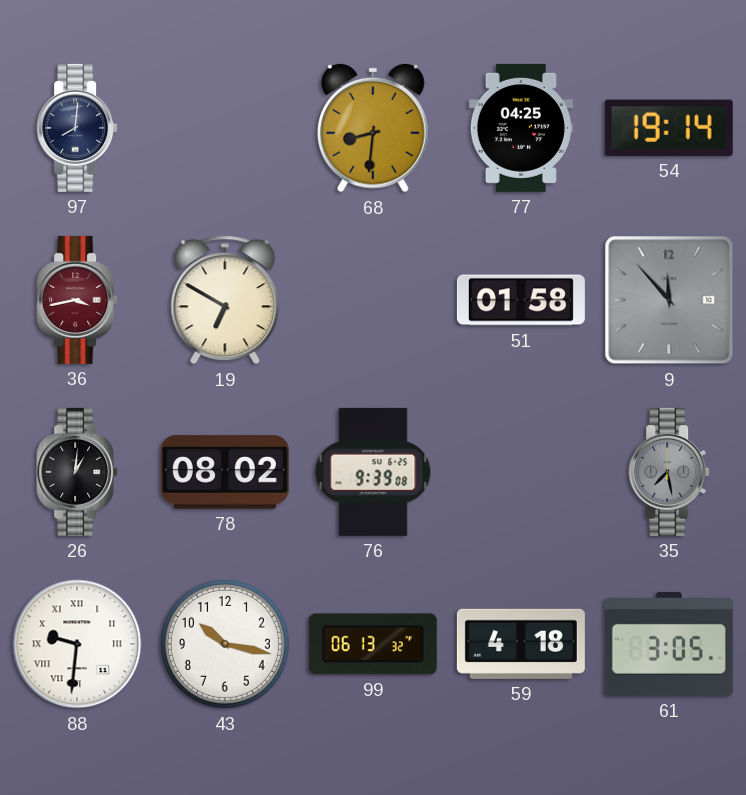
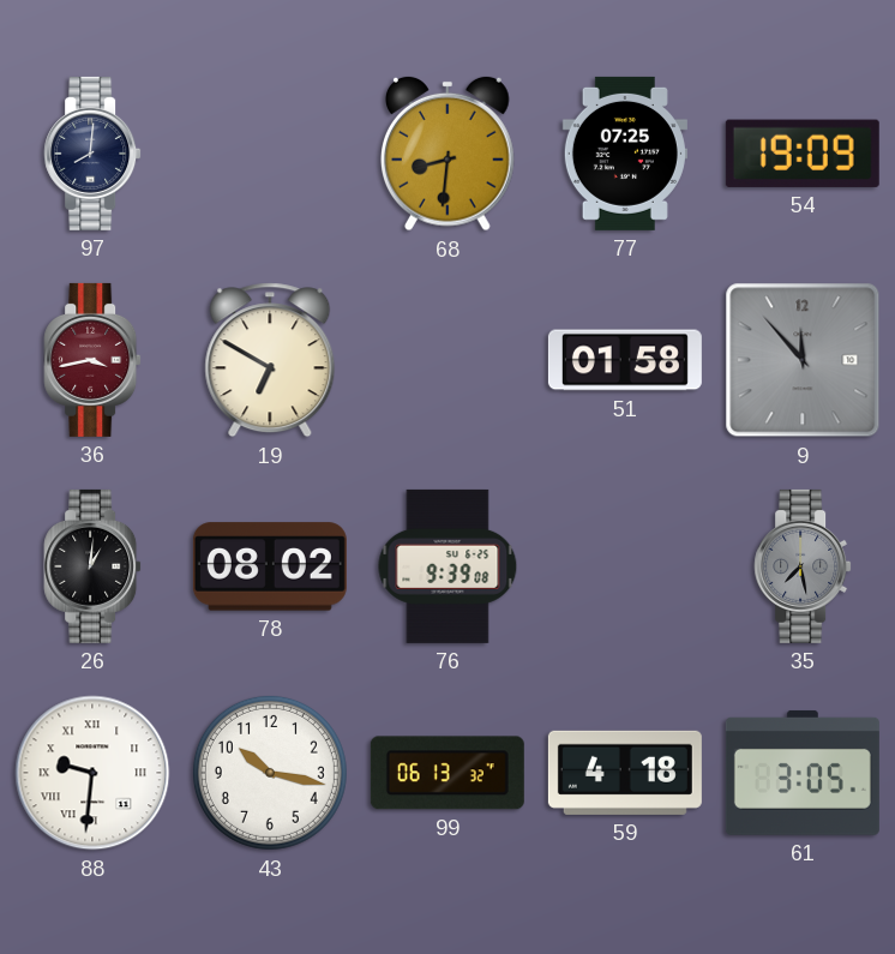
77: 04:25 -> 07:25 (625, 154)
54: 19:14 -> 19:09 (803, 154)
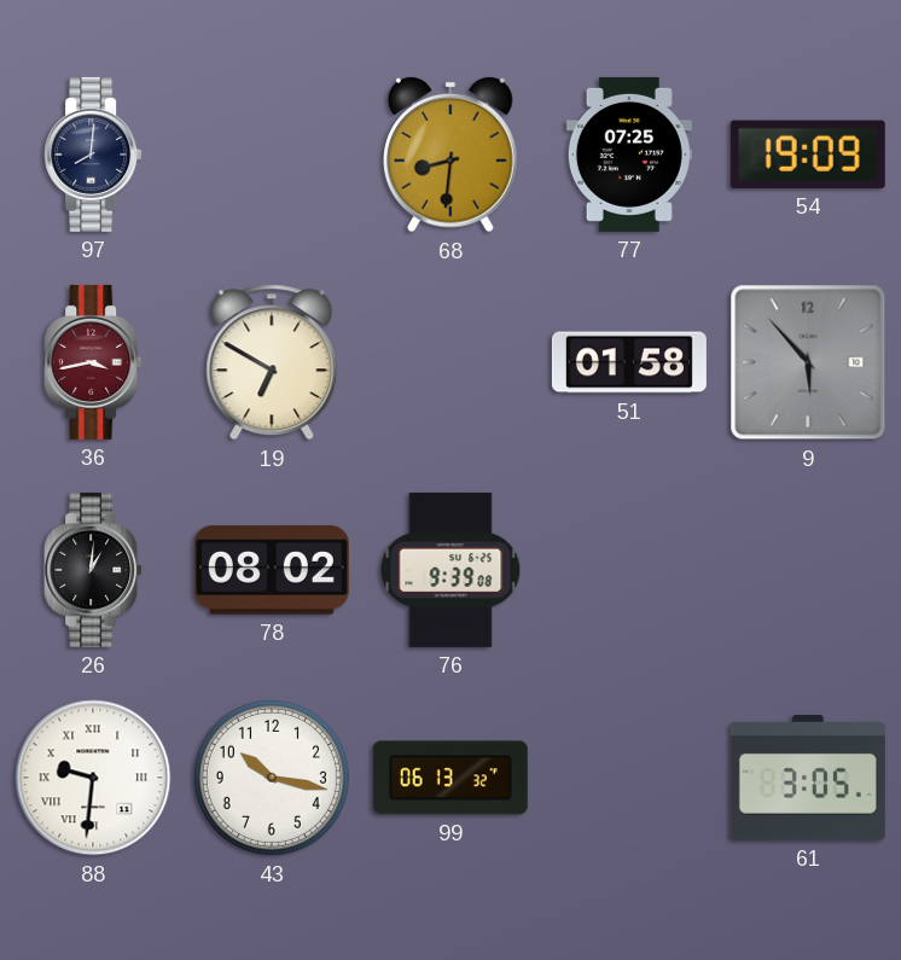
9: 11:53 -> 5:53 (808, 362)
35: 7:28 -> none (803, 566)
59: 4:18 -> none (625, 773)
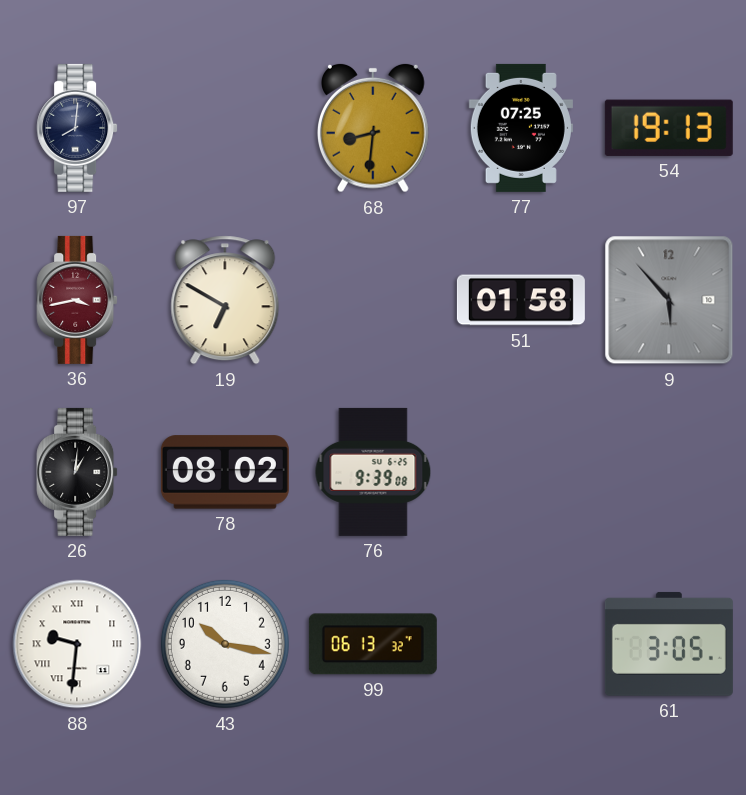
54: 19:09 -> 19:13 (669, 128)
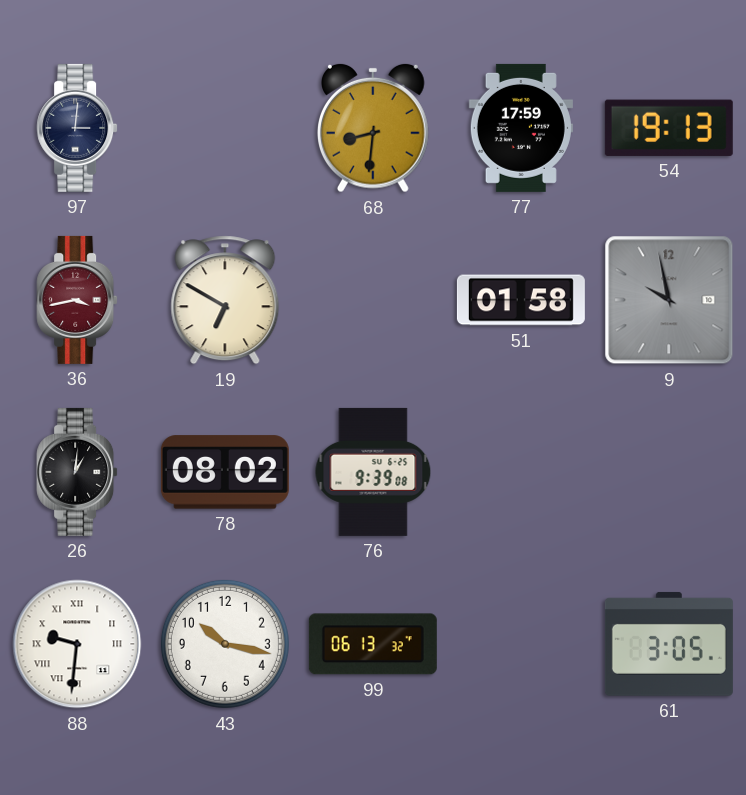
97: 8:01 -> 3:01 (77, 128)
77: 07:25 -> 17:59 (521, 128)
9: 5:53 -> 9:58 (669, 300)
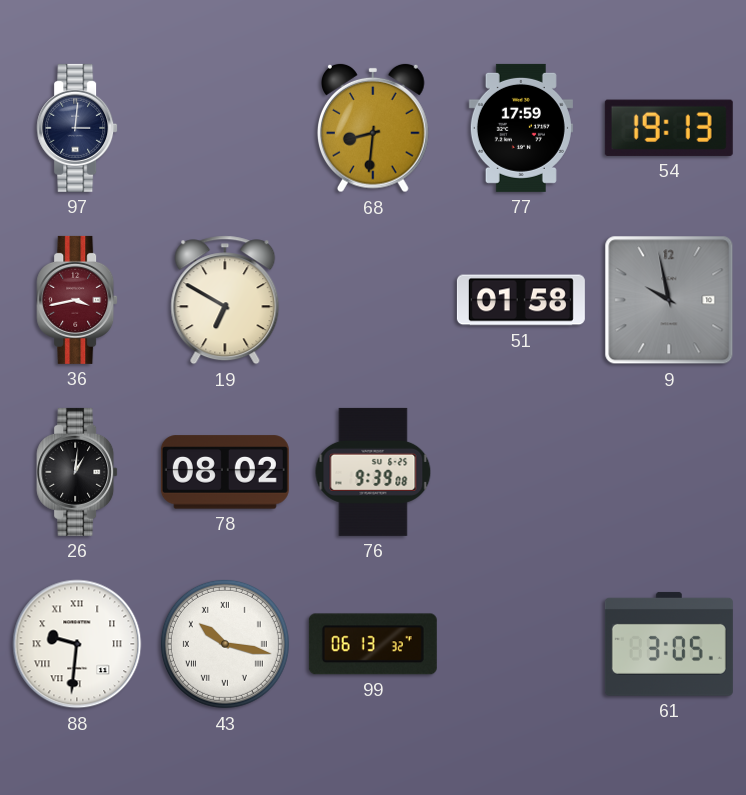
43 numerals: Arabic -> Roman (225, 644)
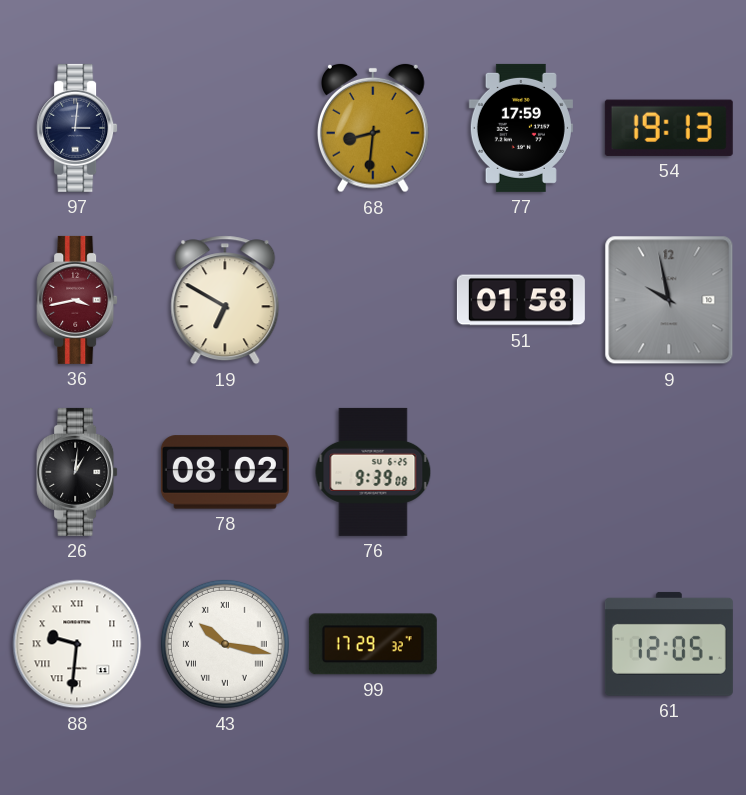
99: 06:13 -> 17:29 (373, 644)
61: 3:05 -> 12:05 (669, 644)
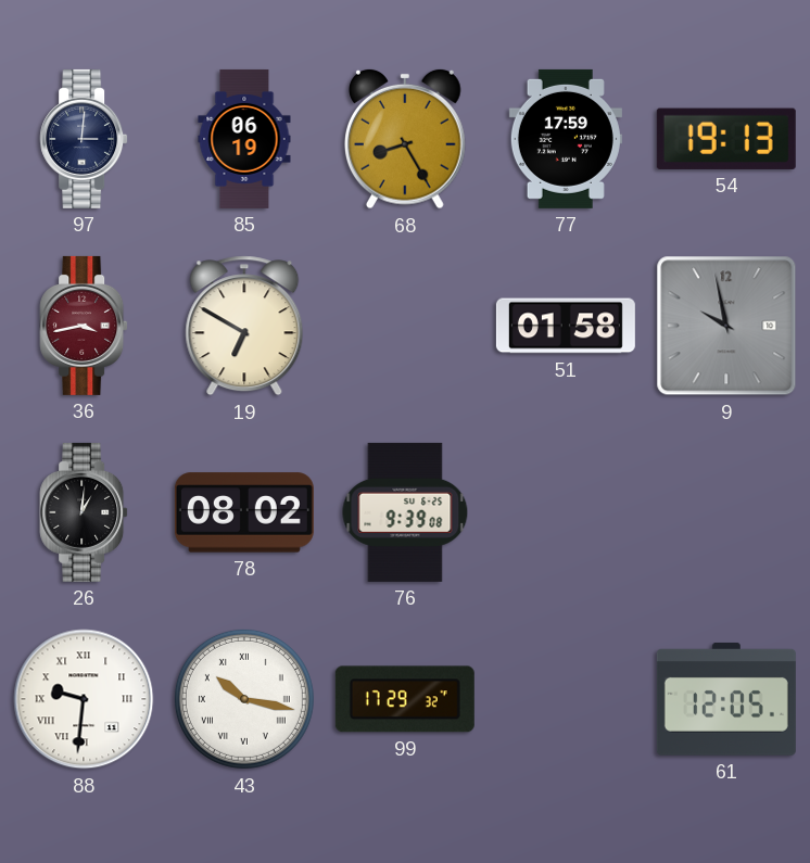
85: none -> 06:19 (244, 139)
68: 8:31 -> 8:25 (406, 139)
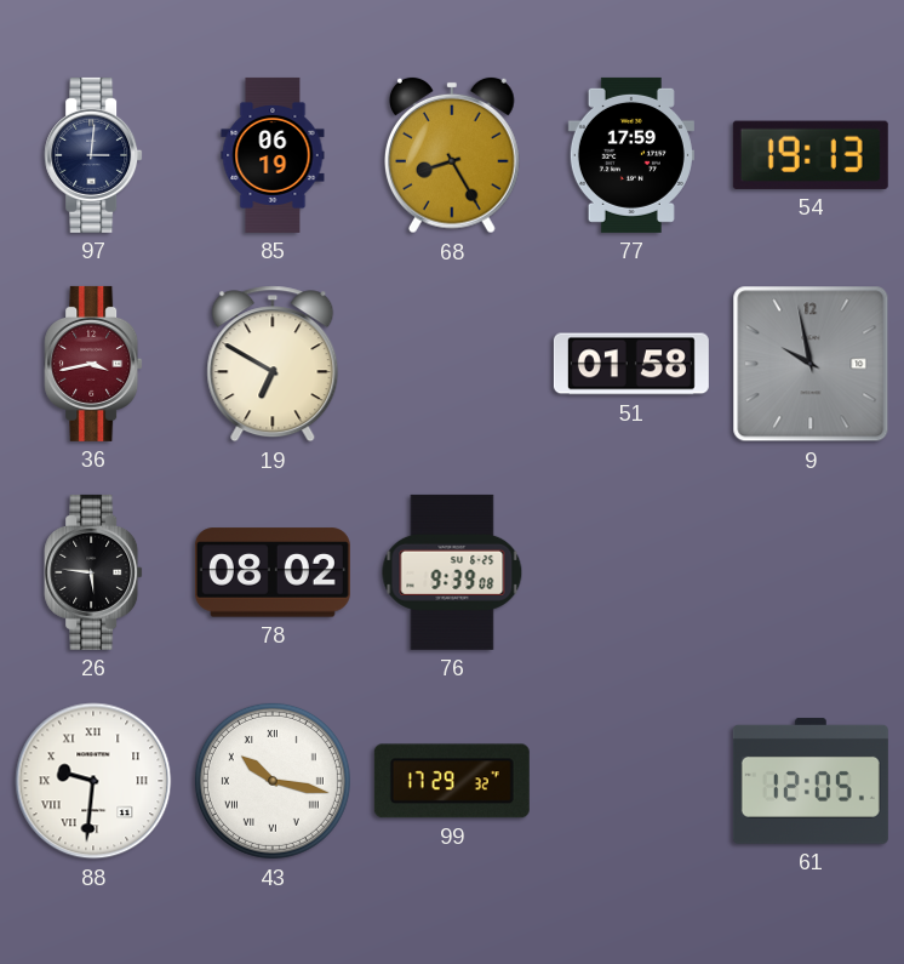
26: 1:01 -> 5:46 (93, 572)
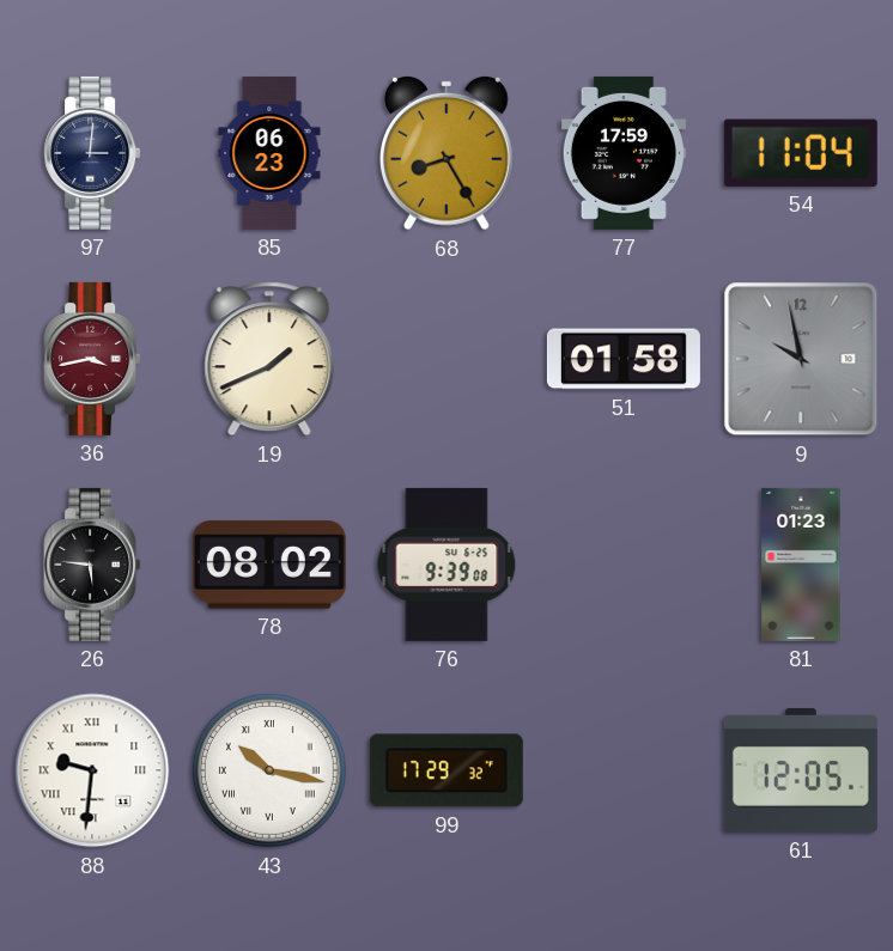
85: 06:19 -> 06:23 (269, 153)
54: 19:13 -> 11:04 (801, 153)
19: 6:50 -> 1:41 (269, 359)
81: none -> 01:23 (801, 565)
